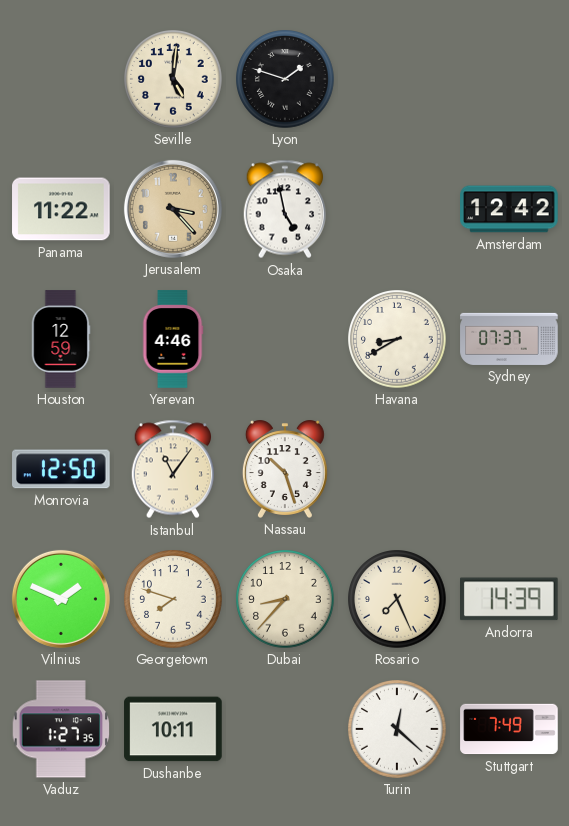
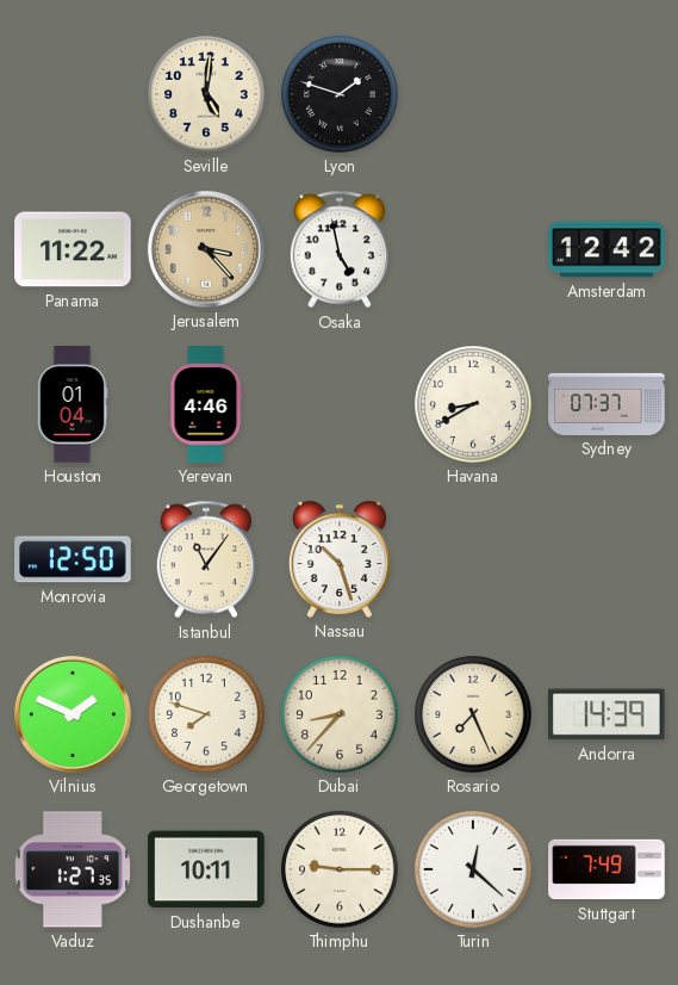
Houston: 12:59 -> 01:04 (73, 404)
Thimphu: none -> 9:15 (341, 871)
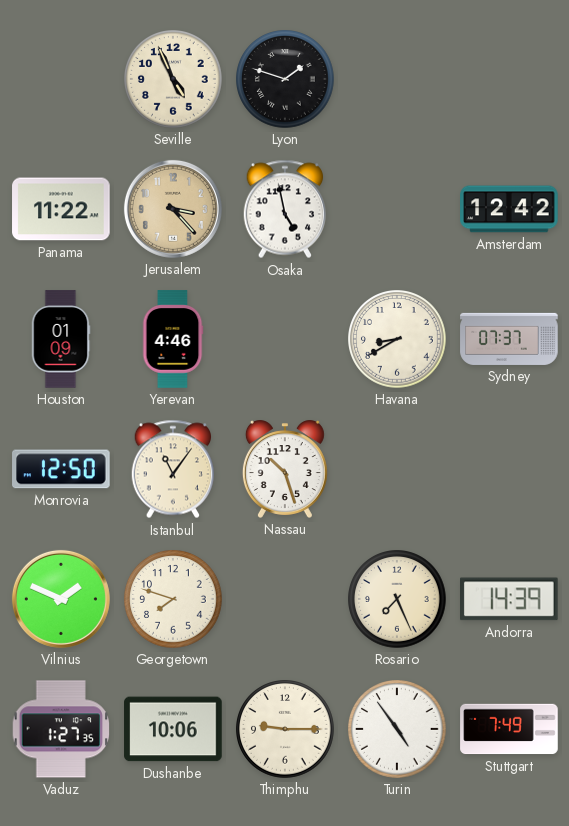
Seville: 5:01 -> 4:56 (174, 80)
Houston: 01:04 -> 01:09 (61, 339)
Dubai: 8:37 -> none (341, 715)
Dushanbe: 10:11 -> 10:06 (173, 729)
Turin: 12:22 -> 4:54 (398, 730)
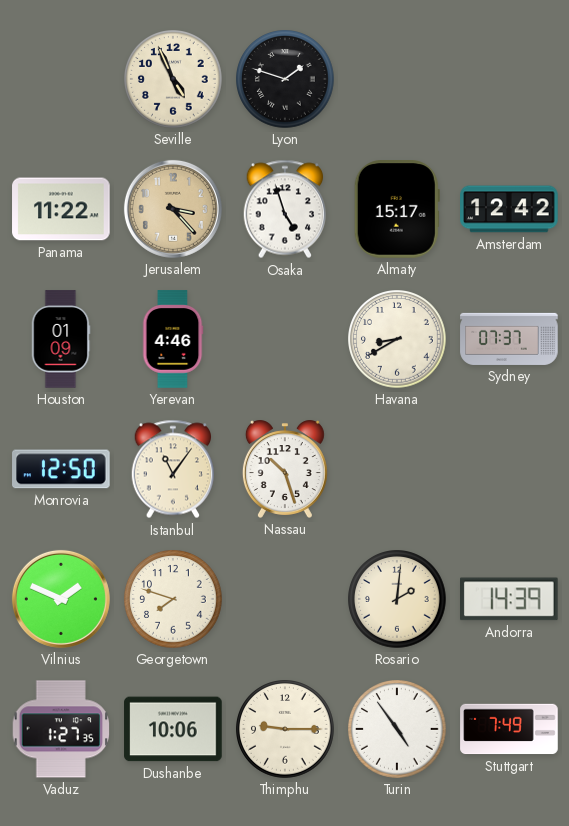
Osaka: 4:58 -> 4:57 (285, 209)
Almaty: none -> 15:17 (397, 209)
Rosario: 7:26 -> 2:01 (398, 600)
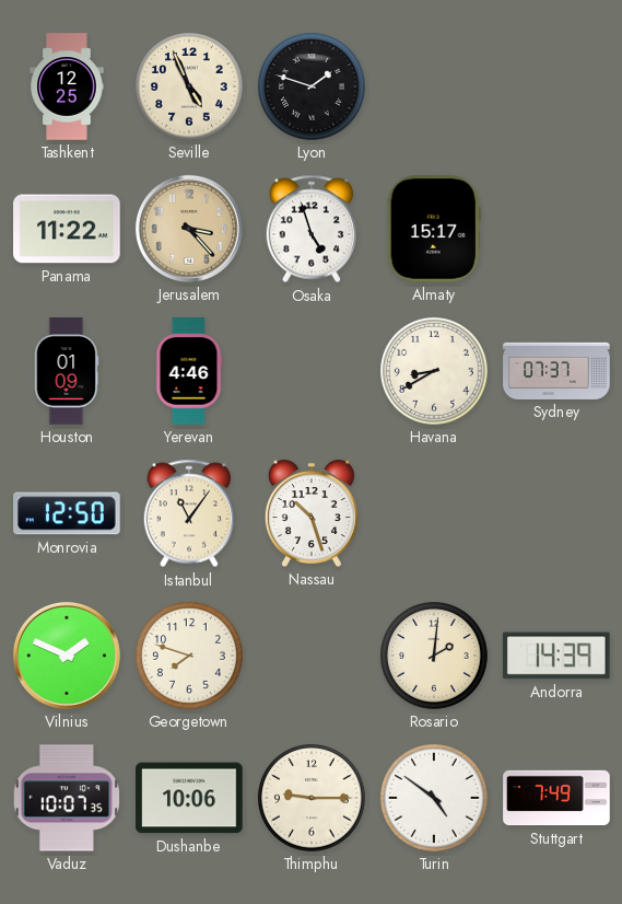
Tashkent: none -> 12:25 (67, 86)
Amsterdam: 12:42 -> none (509, 209)
Vaduz: 1:27 -> 10:07 (67, 798)
Turin: 4:54 -> 4:51 (435, 799)
